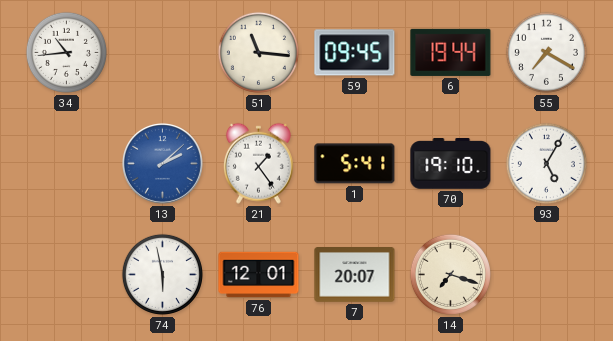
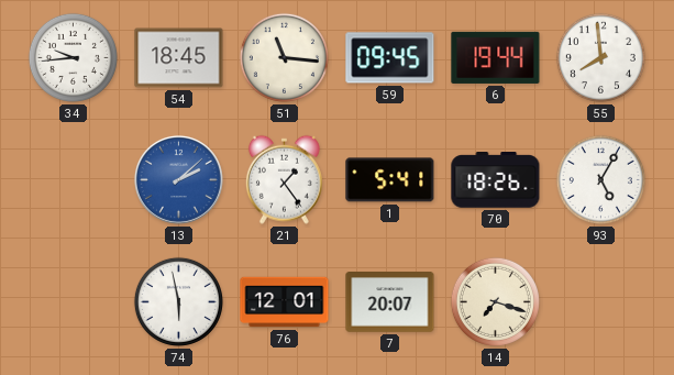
34: 10:44 -> 9:44 (73, 57)
54: none -> 18:45 (179, 58)
55: 7:20 -> 7:59 (600, 57)
70: 19:10 -> 18:26 (496, 180)
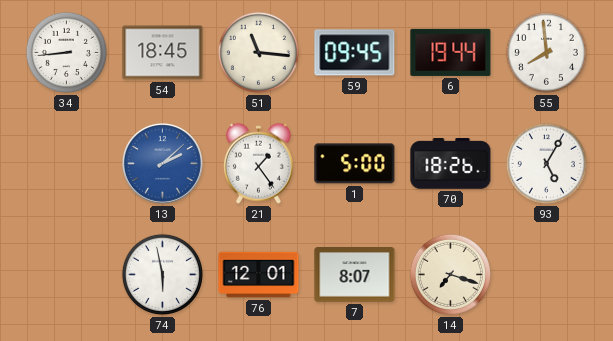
34: 9:44 -> 8:44 (66, 52)
1: 5:41 -> 5:00 (355, 164)
7: 20:07 -> 8:07 (355, 275)
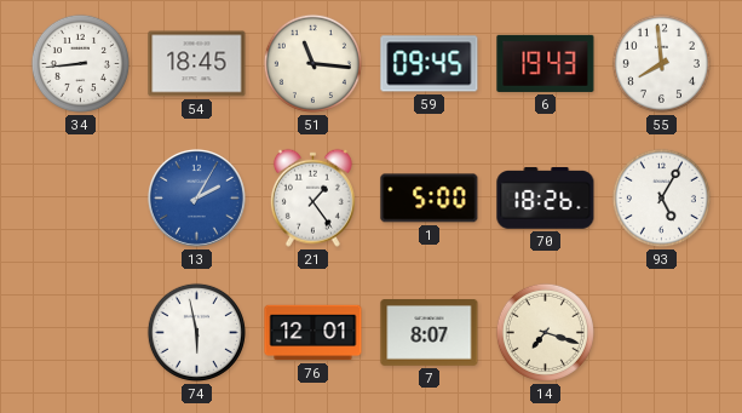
6: 19:44 -> 19:43 (546, 63)
13: 2:08 -> 2:05 (196, 197)
